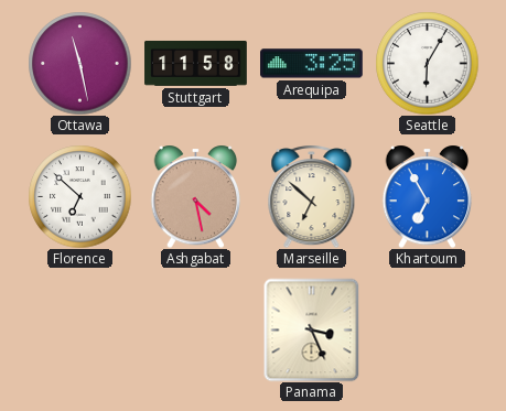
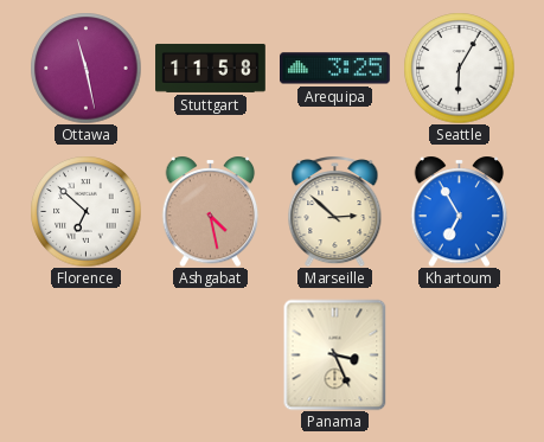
Marseille: 6:52 -> 2:52 (335, 212)
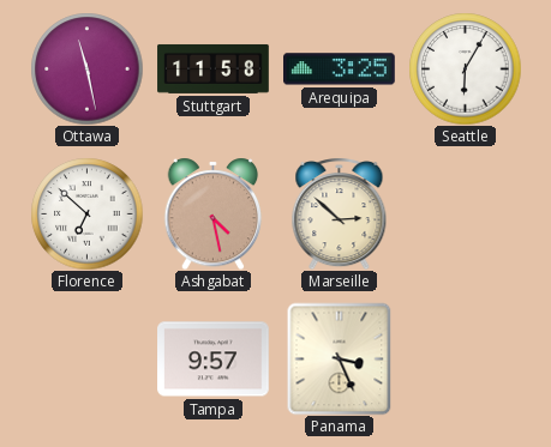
Khartoum: 6:55 -> none (460, 211)
Tampa: none -> 9:57 (214, 360)
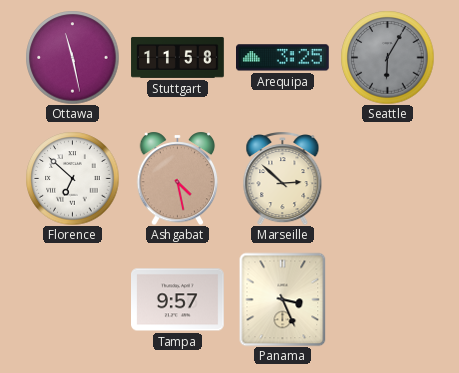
Seattle dial: white -> grey (387, 57)
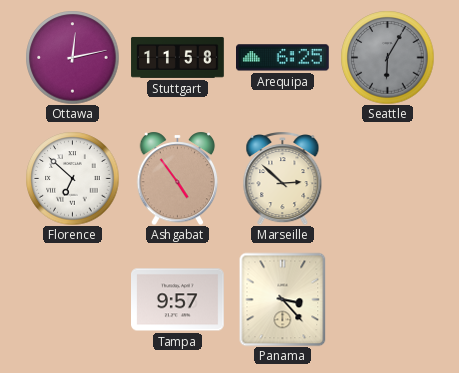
Ottawa: 11:28 -> 12:13 (72, 57)
Arequipa: 3:25 -> 6:25 (283, 58)
Ashgabat: 4:28 -> 4:54 (178, 178)
Panama: 3:26 -> 3:23 (283, 299)
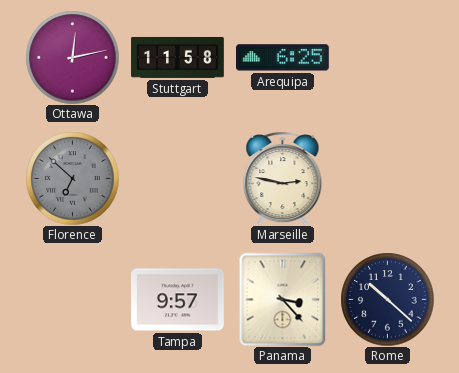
Seattle: 6:05 -> none (387, 57)
Florence dial: white -> grey (72, 178)
Ashgabat: 4:54 -> none (178, 178)
Marseille: 2:52 -> 2:47 (283, 179)
Rome: none -> 10:22 (387, 299)
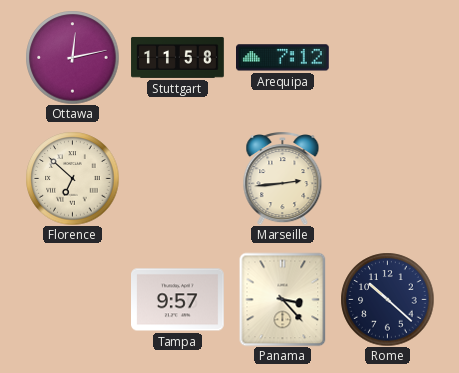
Arequipa: 6:25 -> 7:12 (283, 58)
Florence dial: grey -> cream (72, 178)
Marseille: 2:47 -> 2:44 (283, 179)
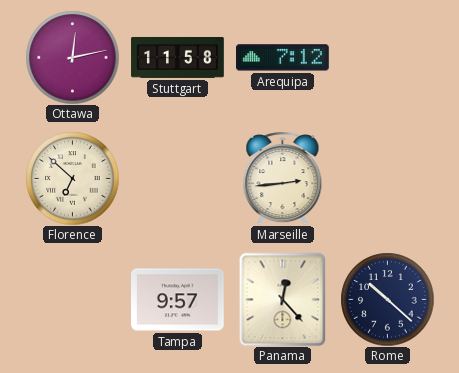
Panama: 3:23 -> 12:23 (283, 299)
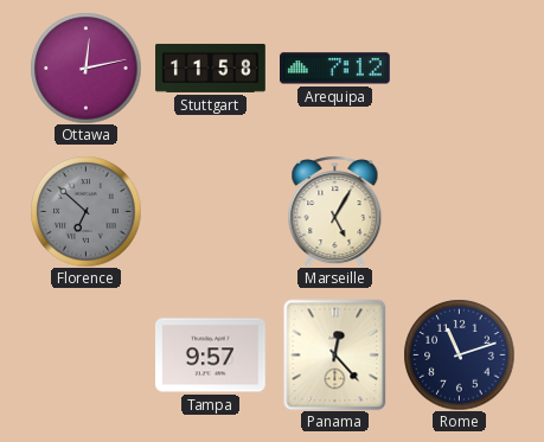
Florence dial: cream -> grey (85, 211)
Marseille: 2:44 -> 5:05 (335, 212)
Rome: 10:22 -> 11:12 (459, 354)
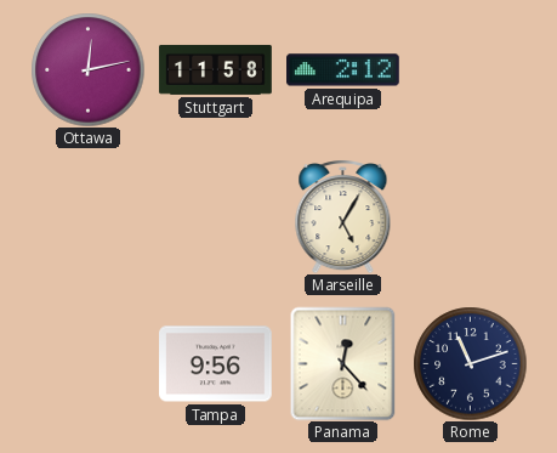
Arequipa: 7:12 -> 2:12 (343, 70)
Florence: 6:52 -> none (85, 211)
Tampa: 9:57 -> 9:56 (216, 364)
